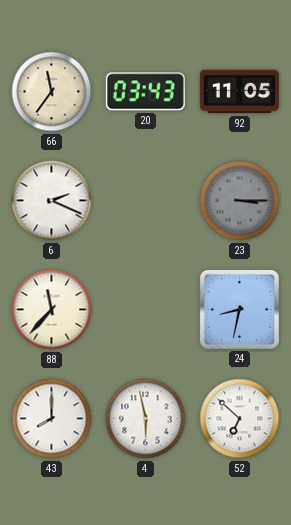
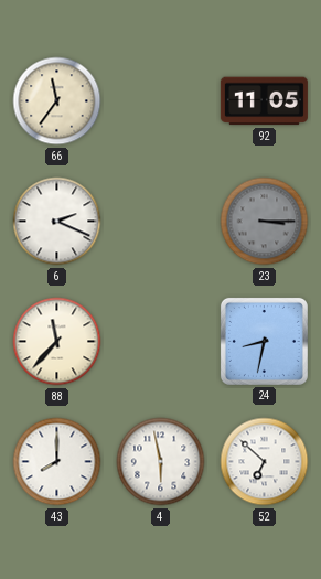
20: 03:43 -> none (145, 92)
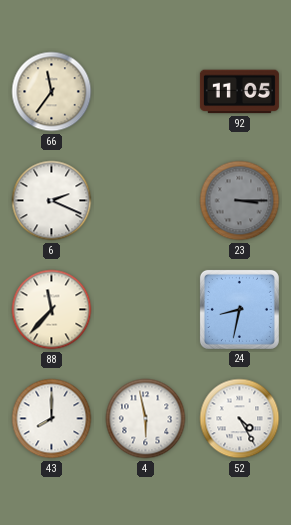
52: 6:52 -> 4:25 (240, 419)
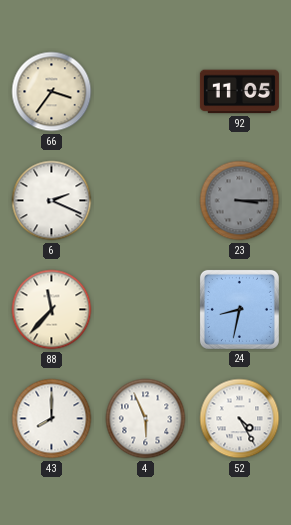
66: 11:36 -> 3:36 (52, 92)
4: 5:58 -> 5:56 (146, 419)
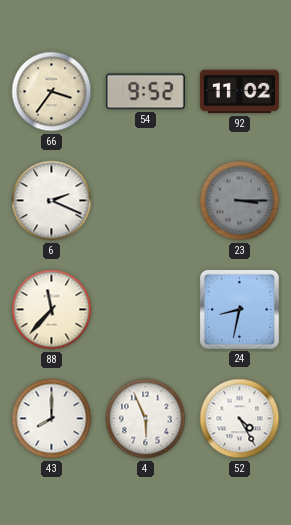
54: none -> 9:52 (145, 92)
92: 11:05 -> 11:02 (239, 92)
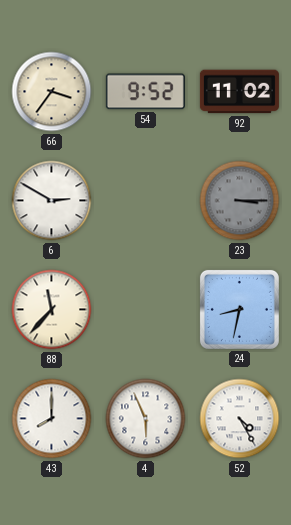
6: 2:19 -> 2:50 (52, 201)
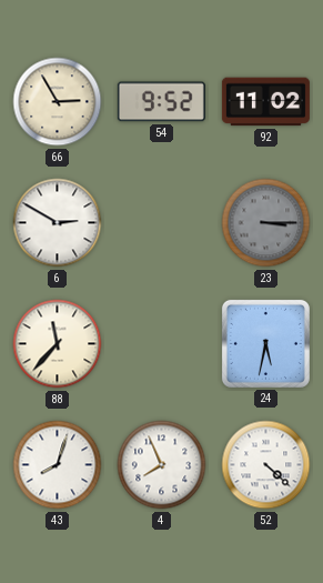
66: 3:36 -> 2:55 (58, 102)
24: 8:32 -> 5:32 (265, 343)
43: 8:00 -> 8:03 (58, 465)
4: 5:56 -> 7:56 (162, 465)
52: 4:25 -> 4:22 (266, 465)
